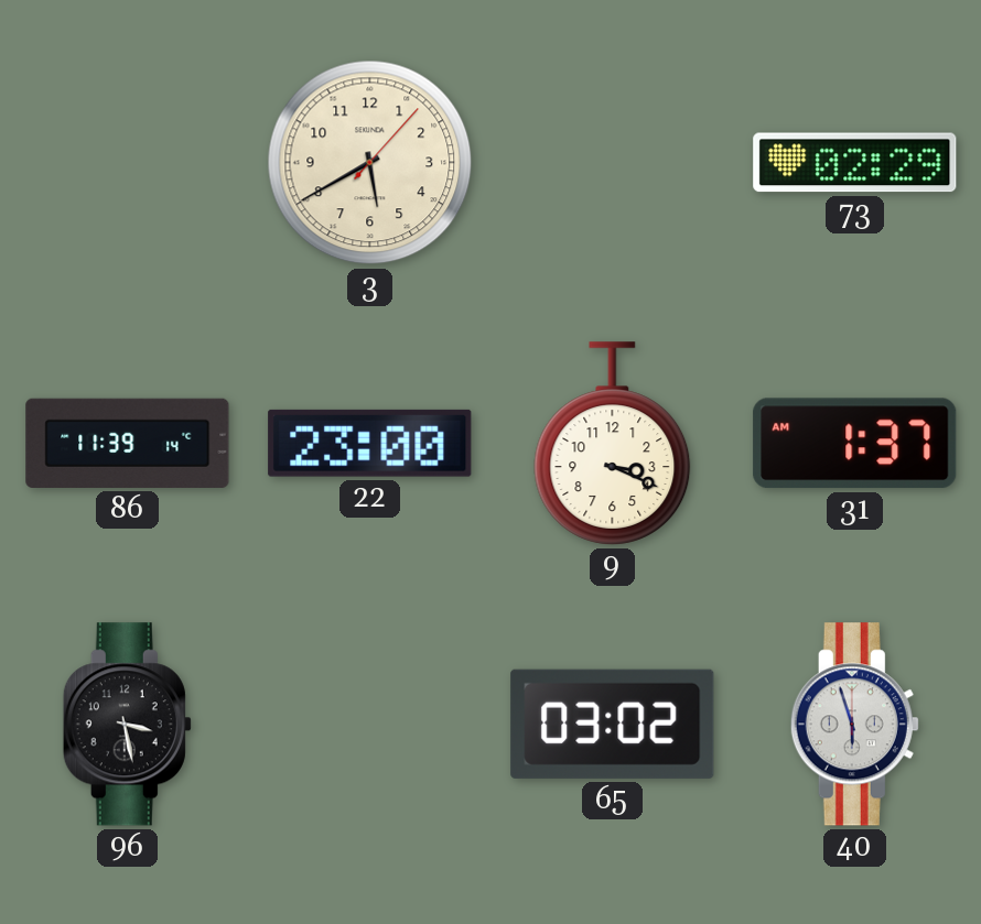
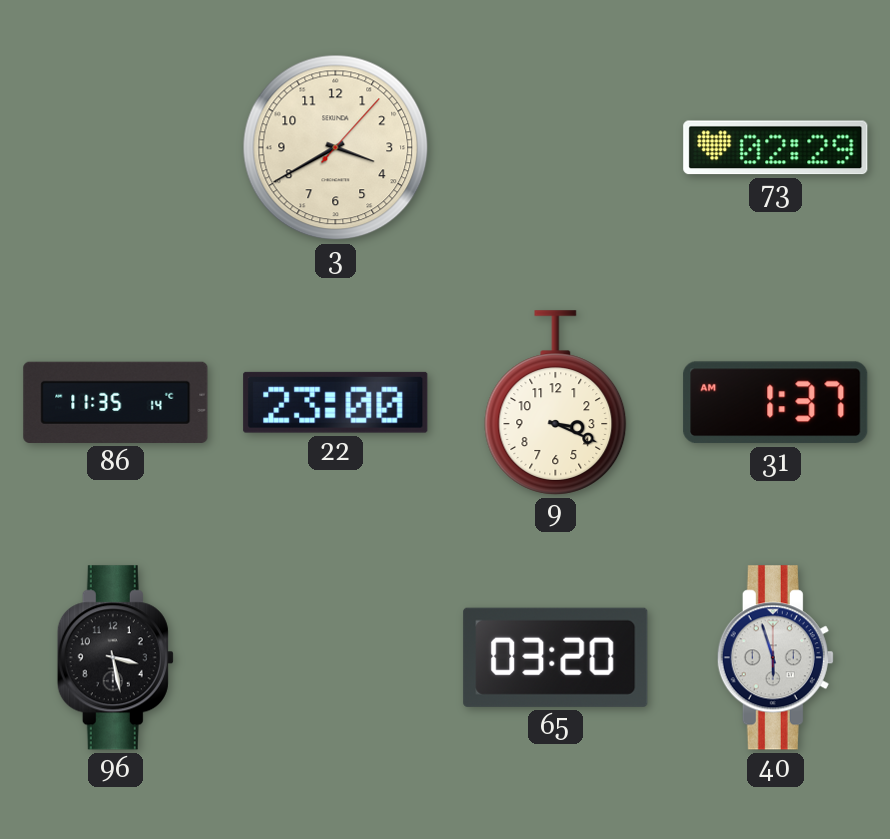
3: 5:40 -> 3:40 (336, 148)
86: 11:39 -> 11:35 (116, 402)
65: 03:02 -> 03:20 (556, 657)
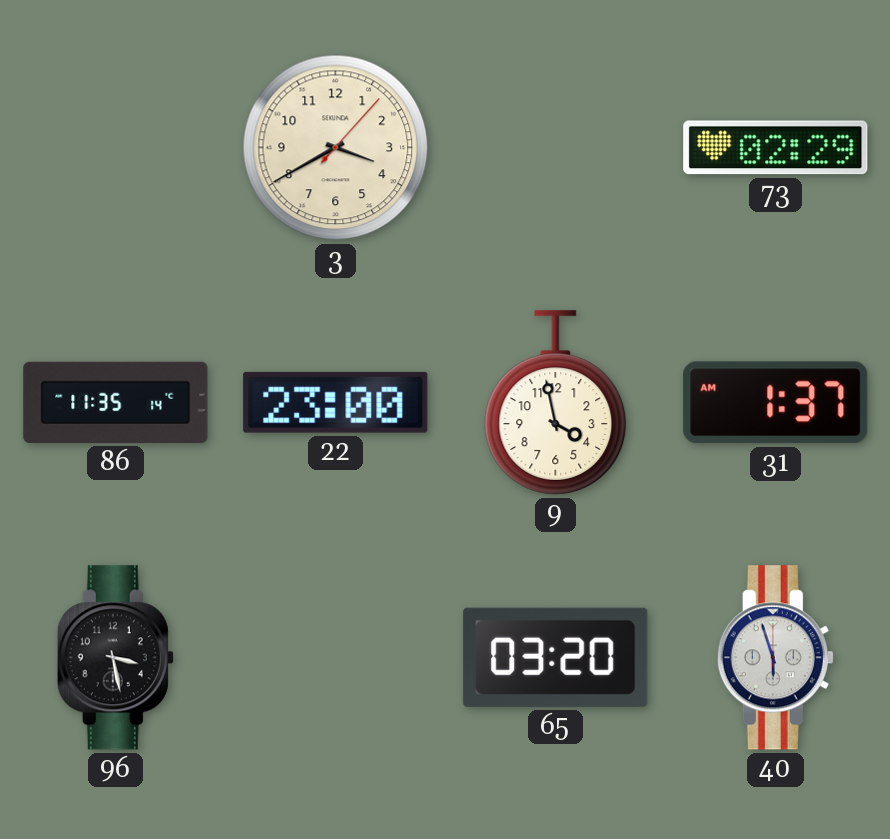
9: 3:19 -> 3:58 (556, 403)
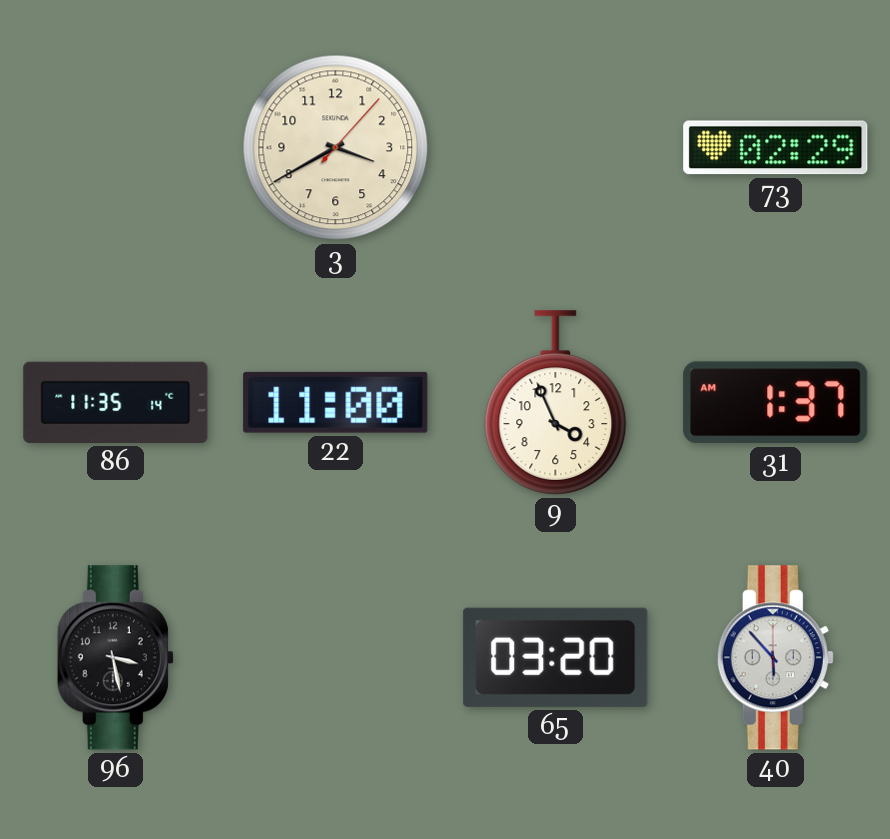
22: 23:00 -> 11:00 (336, 402)
9: 3:58 -> 3:56 (556, 403)
40: 5:57 -> 5:53 (775, 658)
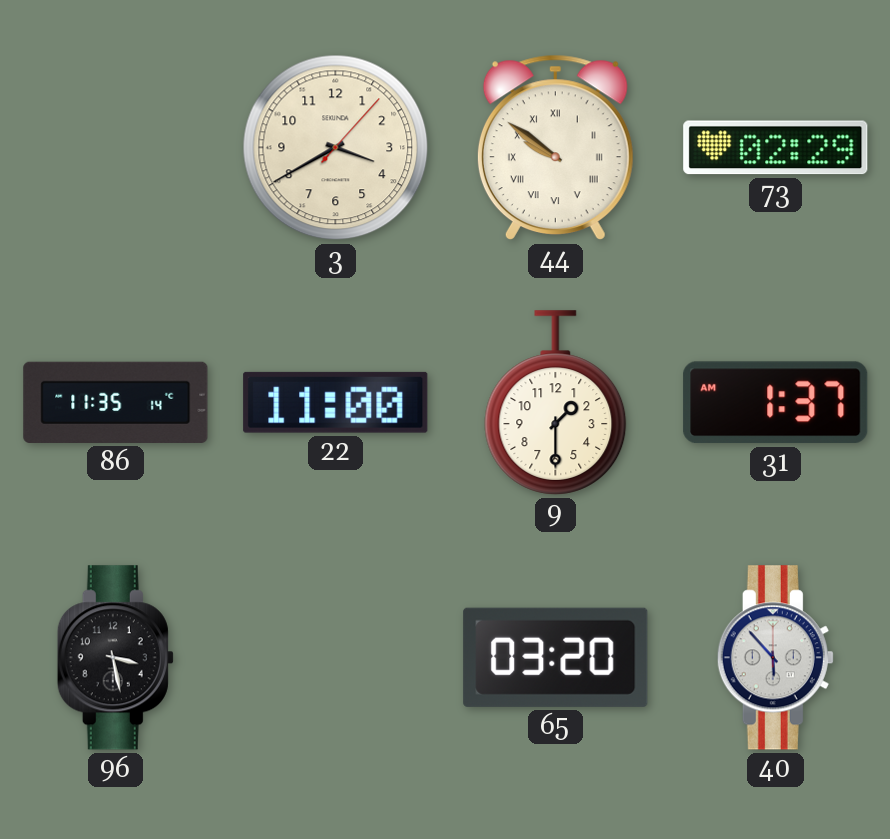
44: none -> 9:51 (555, 148)
9: 3:56 -> 1:30 (556, 403)
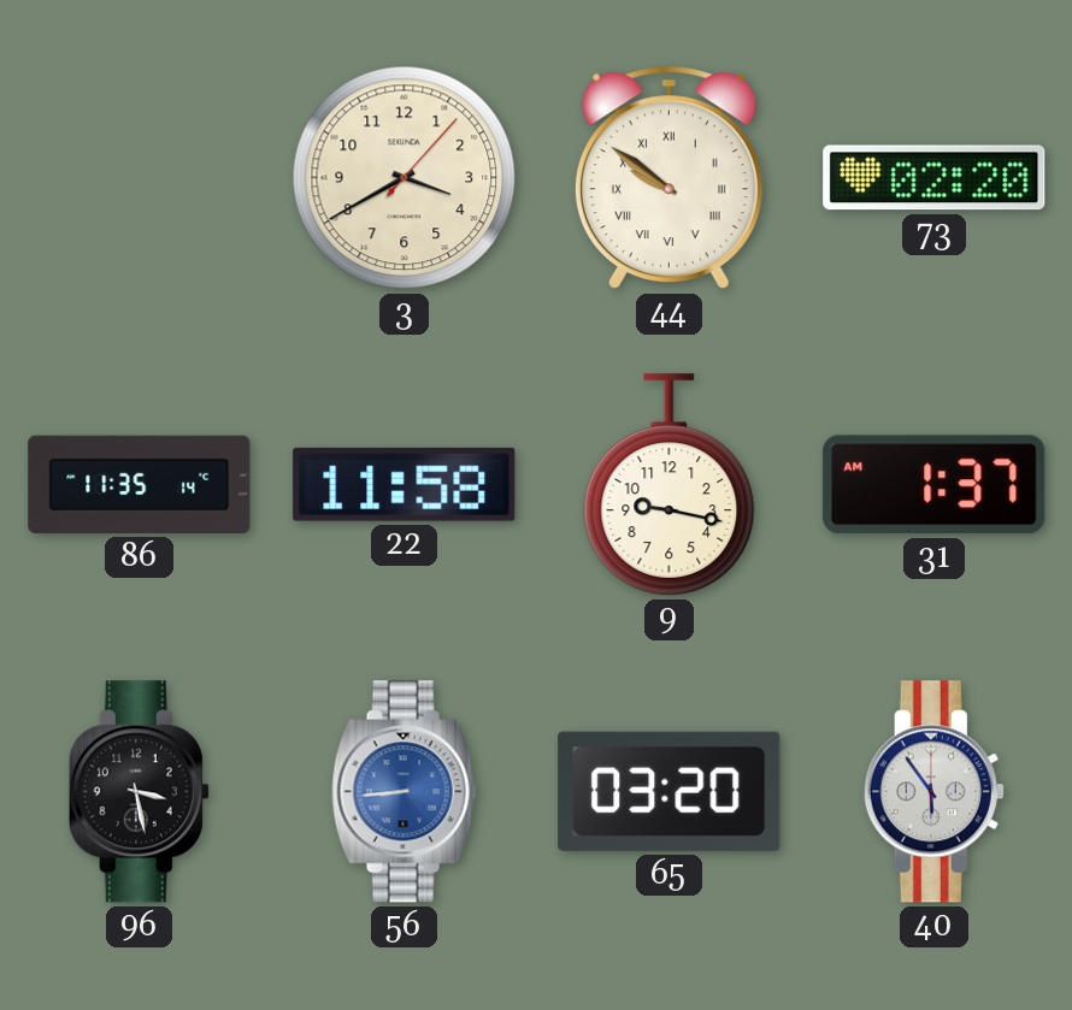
73: 02:29 -> 02:20 (935, 178)
22: 11:00 -> 11:58 (405, 484)
9: 1:30 -> 9:17 (670, 485)
56: none -> 8:44 (405, 792)
40: 5:53 -> 5:54 (933, 792)
